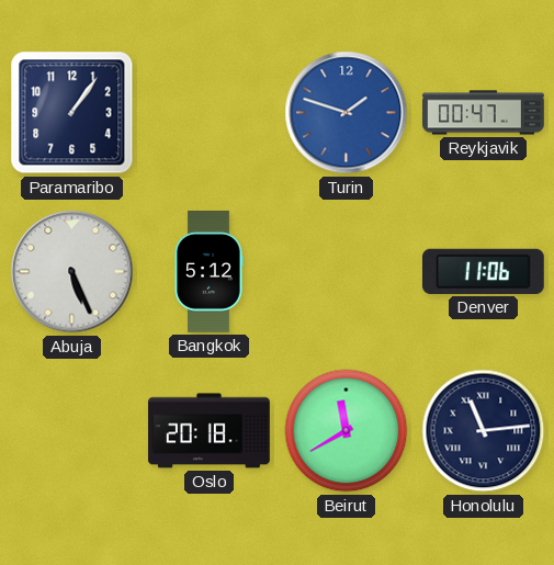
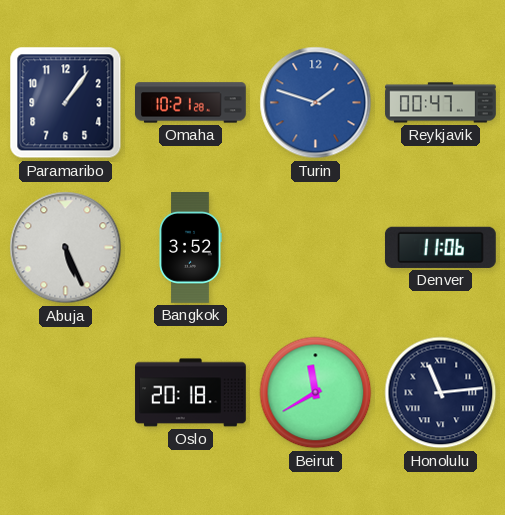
Omaha: none -> 10:21 (191, 103)
Bangkok: 5:12 -> 3:52 (190, 248)
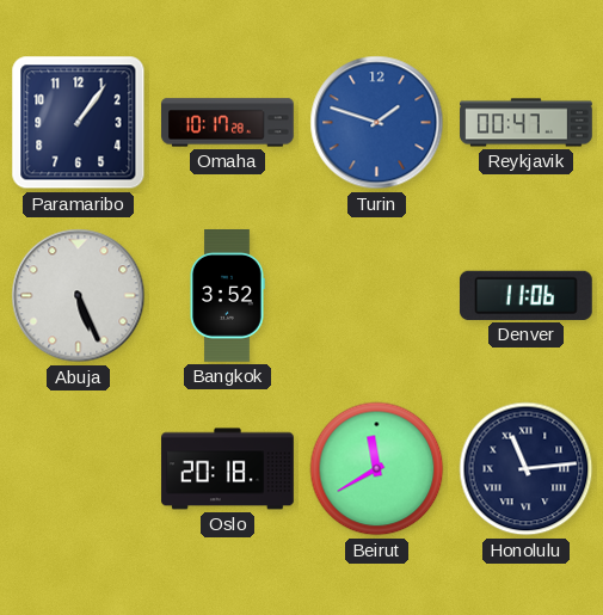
Omaha: 10:21 -> 10:17 (228, 123)
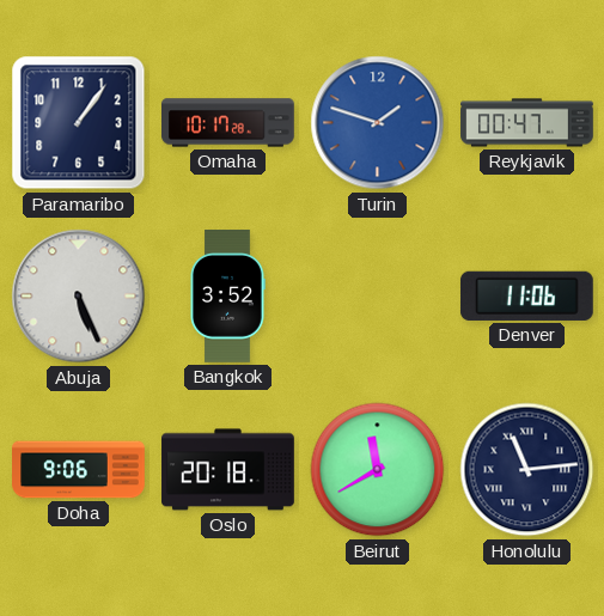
Doha: none -> 9:06 (79, 470)
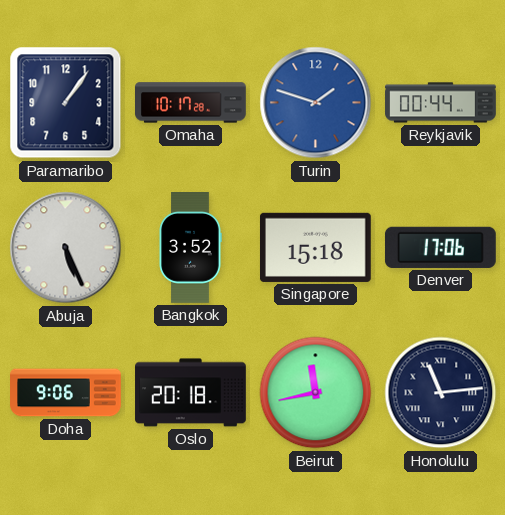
Reykjavik: 00:47 -> 00:44 (441, 103)
Singapore: none -> 15:18 (315, 247)
Denver: 11:06 -> 17:06 (440, 247)
Beirut: 11:40 -> 11:43 (316, 393)
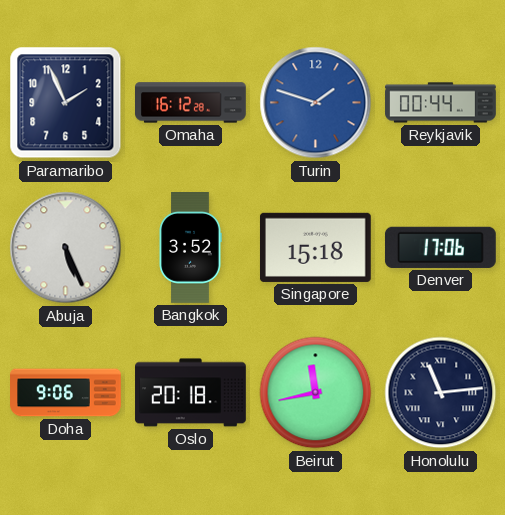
Paramaribo: 1:06 -> 1:56 (66, 103)
Omaha: 10:17 -> 16:12 (191, 103)
